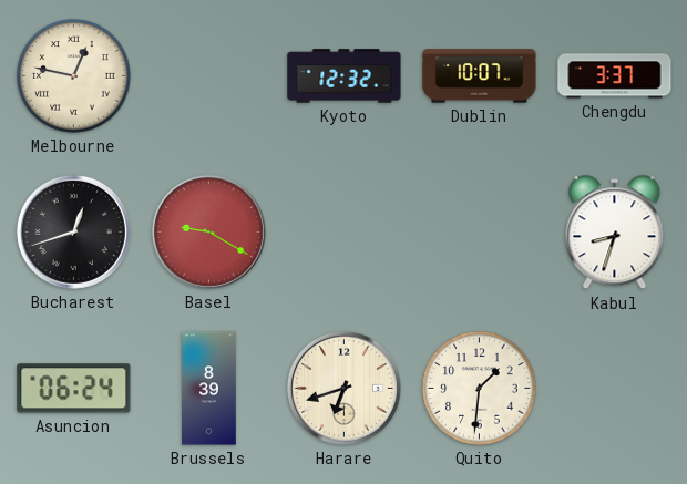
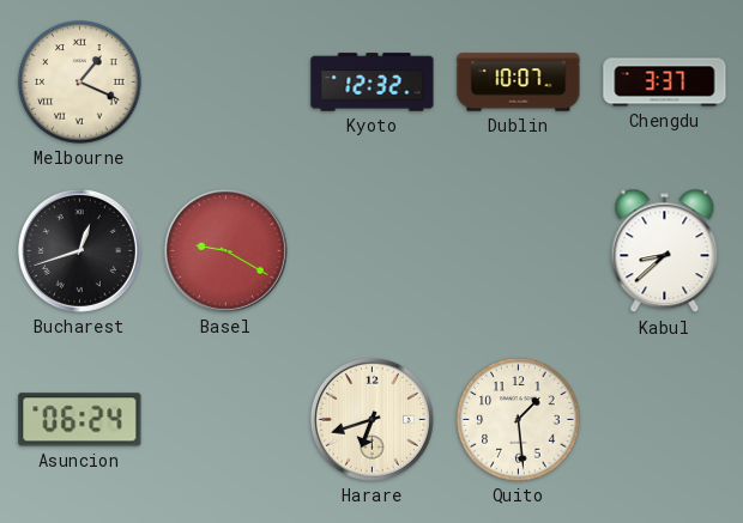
Melbourne: 12:47 -> 1:19 (80, 83)
Kabul: 8:33 -> 8:38 (665, 251)
Brussels: 8:39 -> none (209, 389)
Quito: 1:31 -> 1:29 (519, 420)
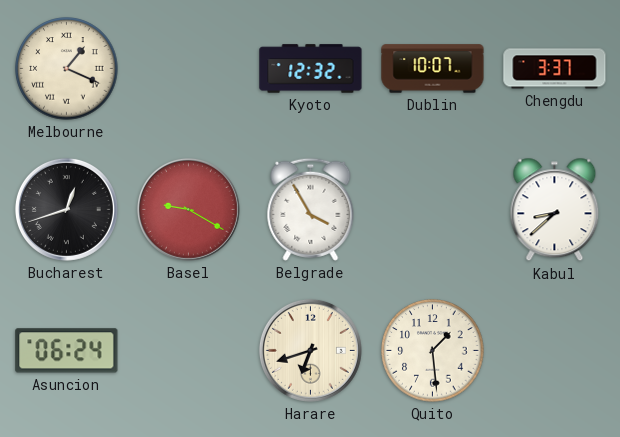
Belgrade: none -> 3:55 (311, 209)
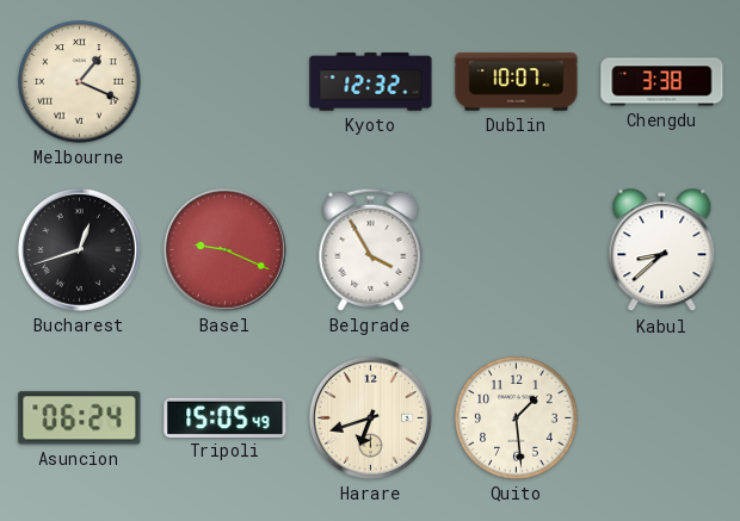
Chengdu: 3:37 -> 3:38 (662, 82)
Basel: 9:20 -> 9:19 (224, 249)
Tripoli: none -> 15:05 (226, 417)
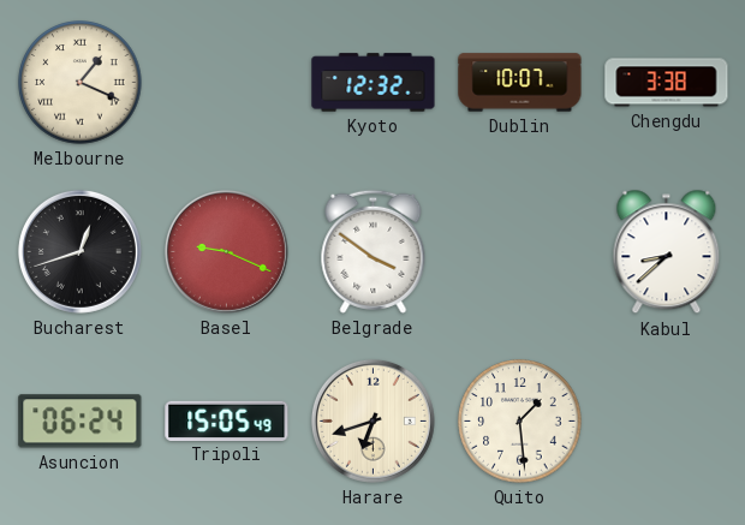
Belgrade: 3:55 -> 3:51 (374, 251)
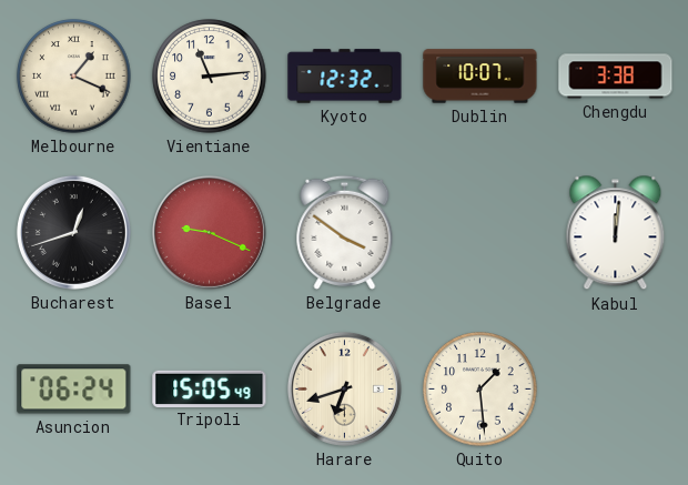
Vientiane: none -> 11:14 (210, 77)
Kabul: 8:38 -> 12:01 (616, 233)
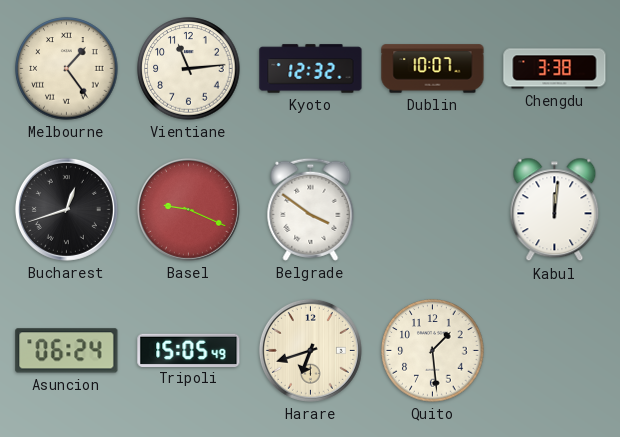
Melbourne: 1:19 -> 1:24 (67, 69)
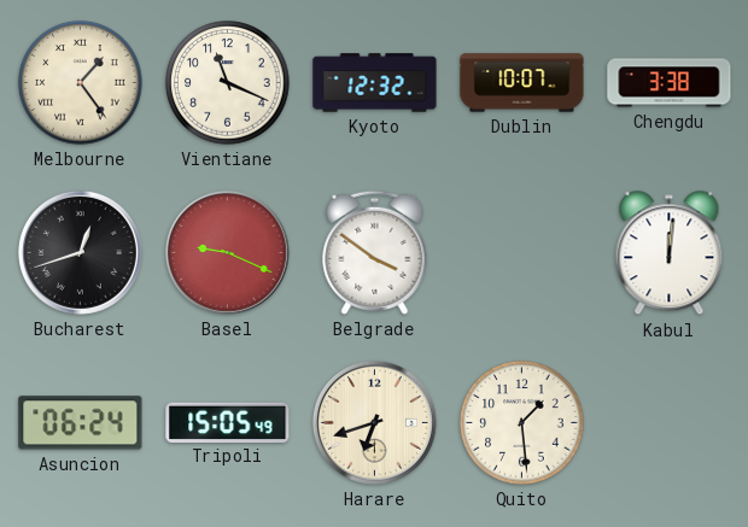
Vientiane: 11:14 -> 11:19 (228, 83)
